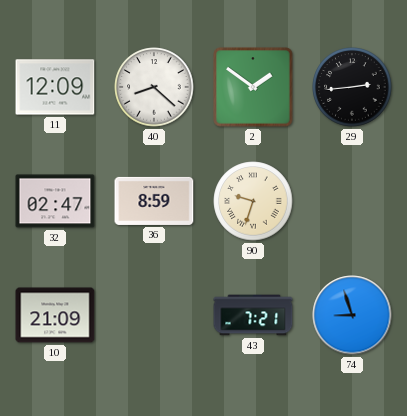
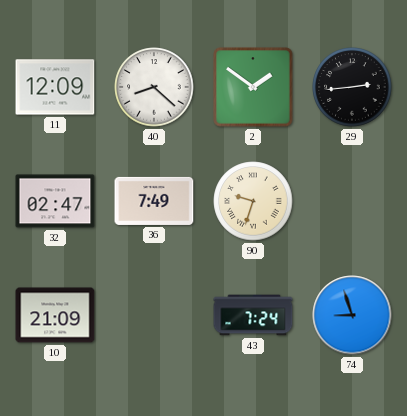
36: 8:59 -> 7:49 (154, 201)
43: 7:21 -> 7:24 (253, 315)
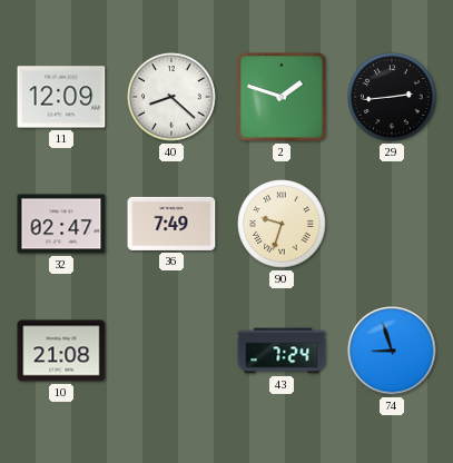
2: 1:51 -> 1:48 (282, 97)
10: 21:09 -> 21:08 (61, 351)
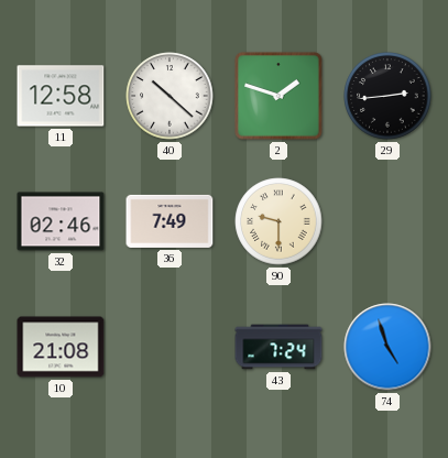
11: 12:09 -> 12:58 (61, 96)
40: 8:22 -> 10:22 (170, 96)
32: 02:47 -> 02:46 (61, 221)
90: 9:33 -> 9:30 (278, 221)
74: 8:57 -> 4:57 (387, 347)
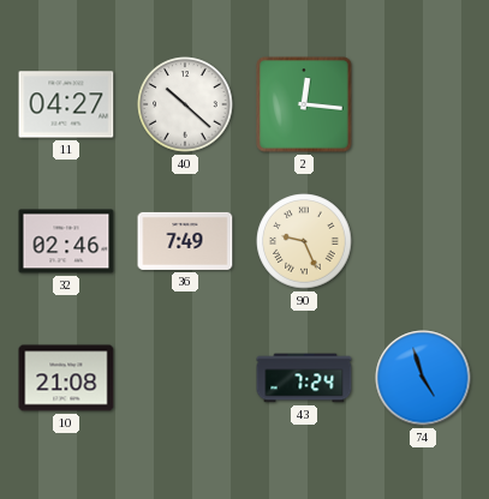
11: 12:58 -> 04:27 (66, 104)
2: 1:48 -> 12:16 (304, 104)
29: 2:44 -> none (387, 96)
90: 9:30 -> 9:26 (304, 241)
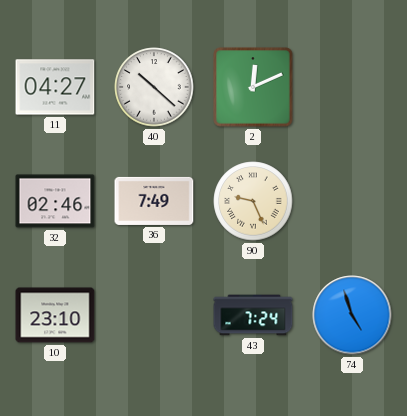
2: 12:16 -> 12:11 (253, 87)
10: 21:08 -> 23:10 (55, 315)
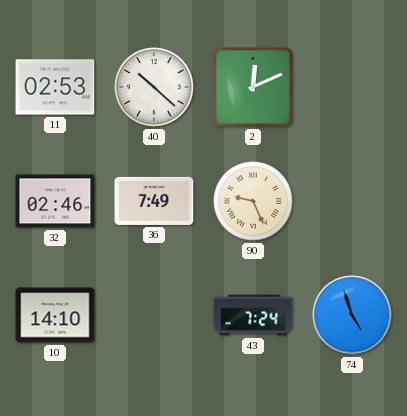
11: 04:27 -> 02:53 (55, 87)
10: 23:10 -> 14:10 (55, 315)
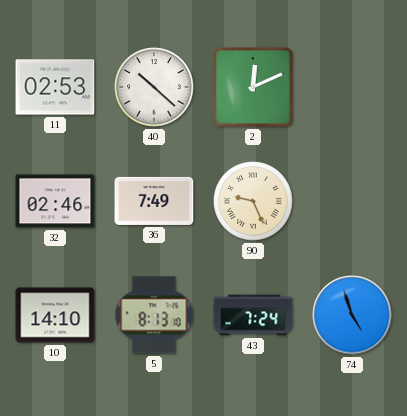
5: none -> 8:13 (154, 315)
